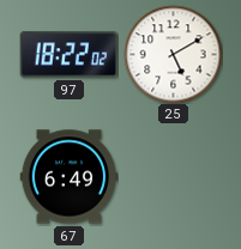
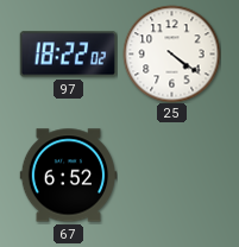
25: 5:10 -> 4:21 (171, 53)
67: 6:49 -> 6:52 (68, 176)
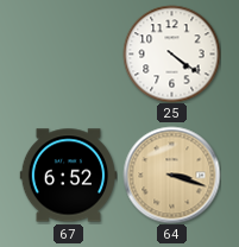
97: 18:22 -> none (68, 55)
64: none -> 3:18 (171, 175)
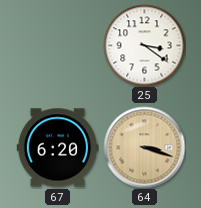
25: 4:21 -> 3:21 (144, 45)
67: 6:52 -> 6:20 (57, 148)
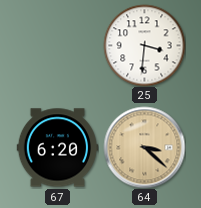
25: 3:21 -> 3:31 (144, 45)
64: 3:18 -> 3:22 (144, 147)
